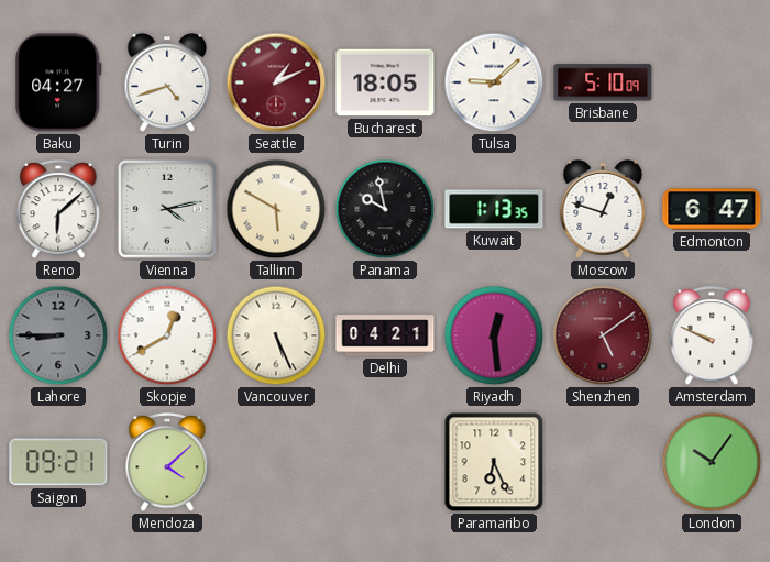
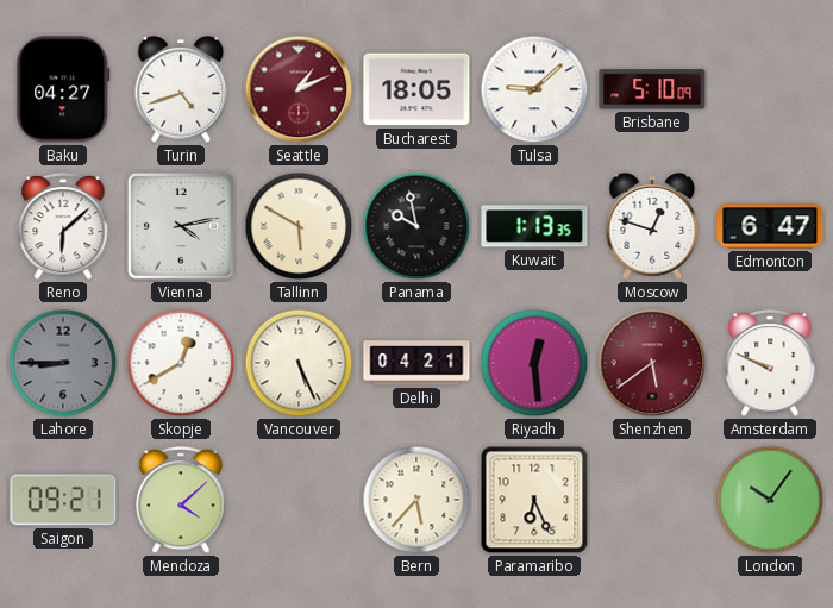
Shenzhen: 5:09 -> 5:39 (652, 363)
Bern: none -> 5:37 (416, 500)
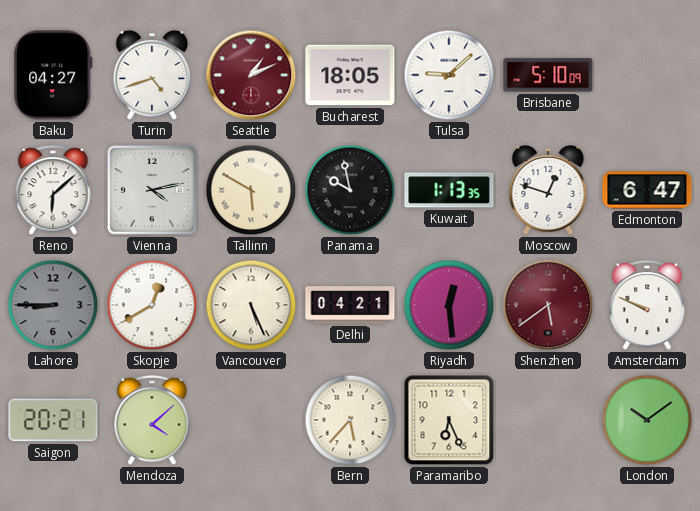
Saigon: 09:21 -> 20:21 (53, 420)
London: 10:06 -> 10:09 (647, 420)
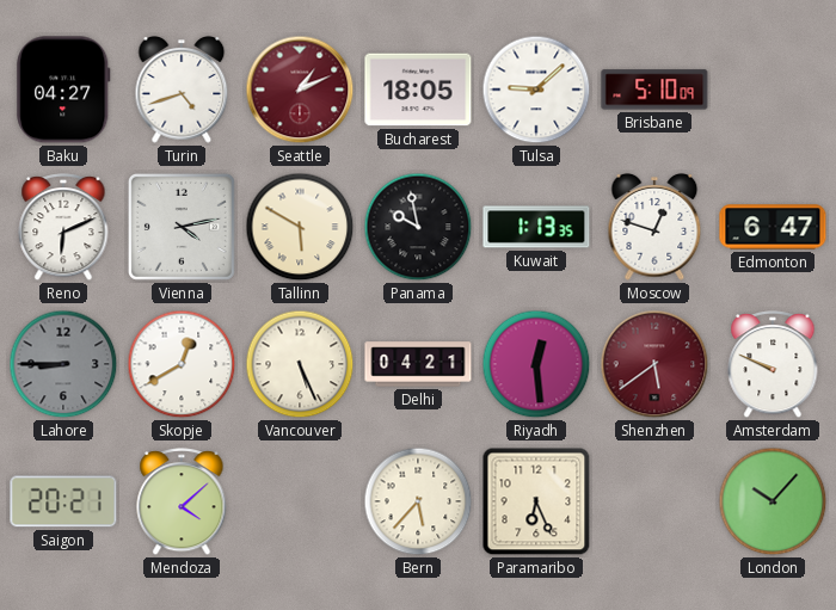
Reno: 6:08 -> 6:11 (63, 228)
London: 10:09 -> 10:07 (773, 501)
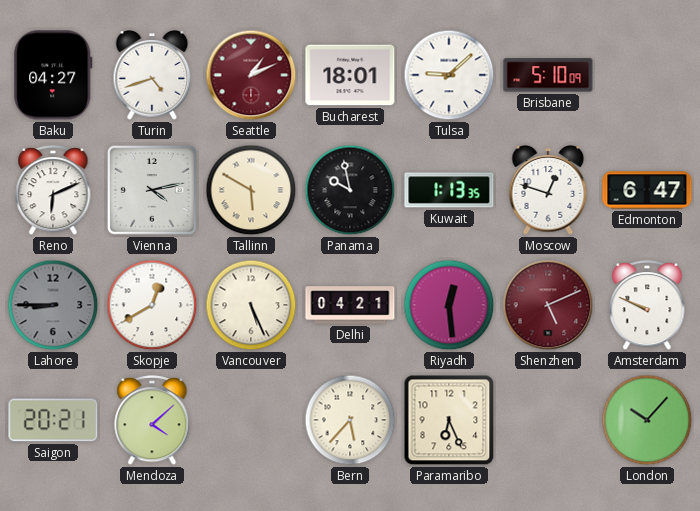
Bucharest: 18:05 -> 18:01 (350, 75)
Shenzhen: 5:39 -> 5:11 (548, 305)
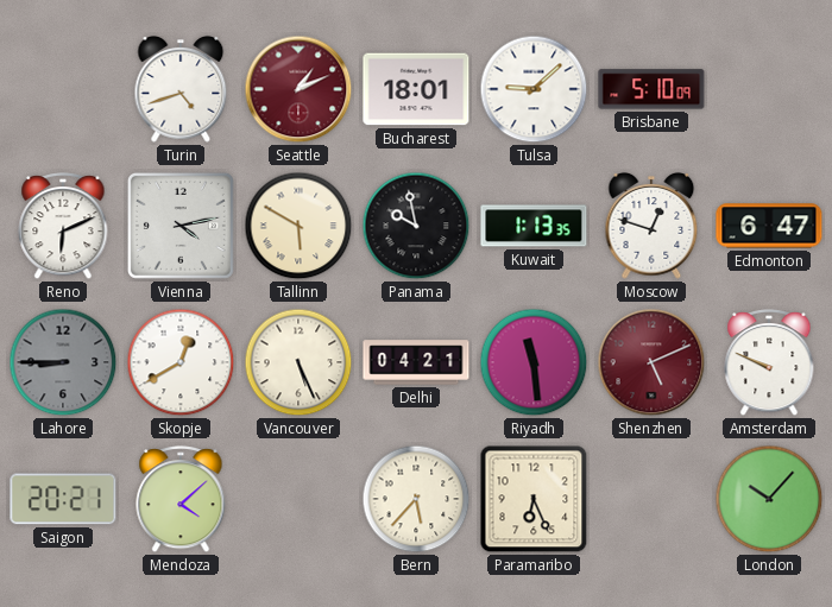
Baku: 04:27 -> none (53, 75)
Riyadh: 12:29 -> 11:29 (534, 362)
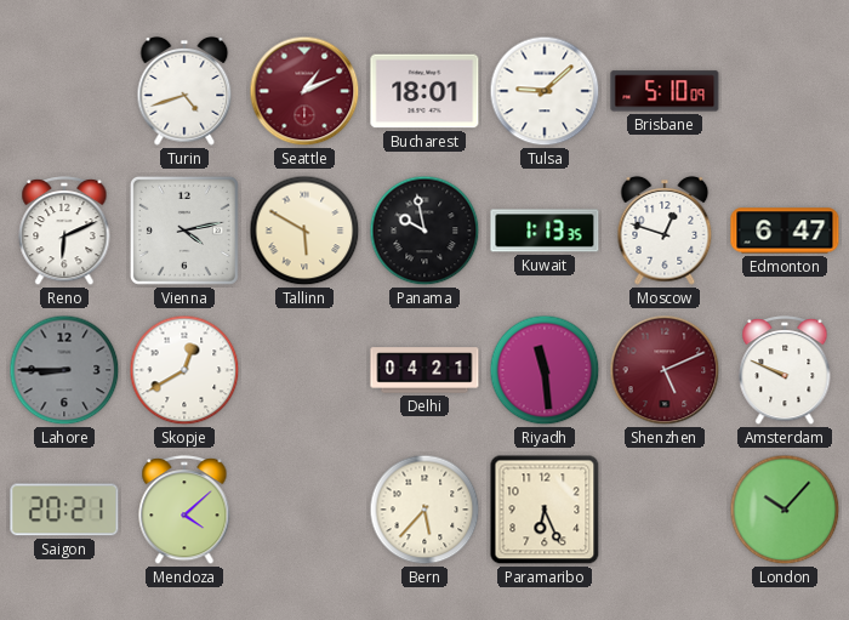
Vancouver: 5:26 -> none (298, 362)
